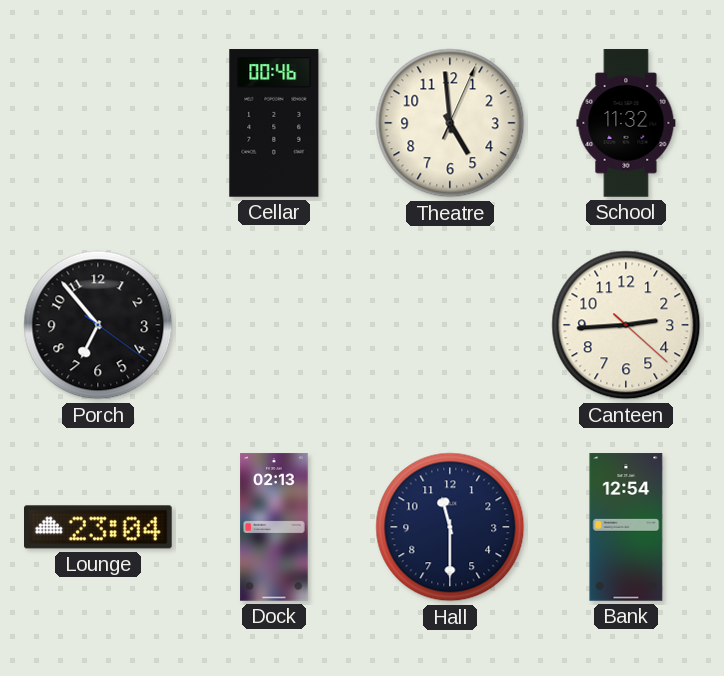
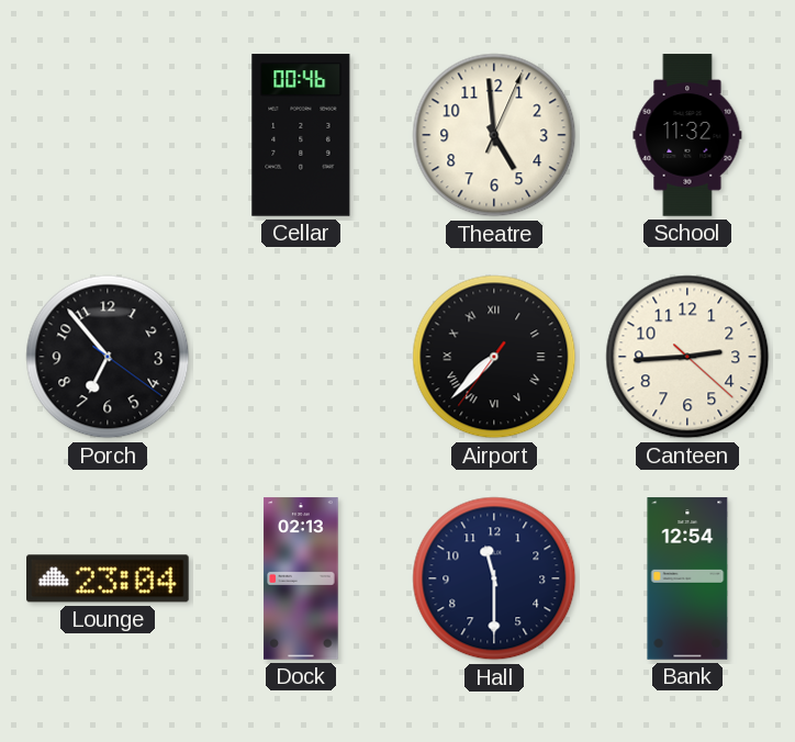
Airport: none -> 7:37 (494, 357)
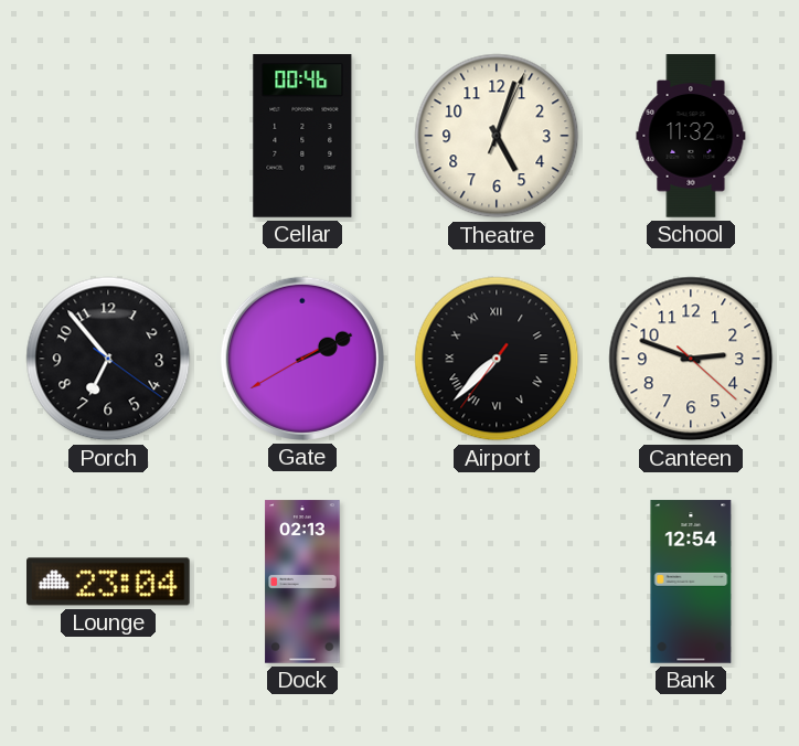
Theatre: 4:59 -> 5:03 (497, 136)
Gate: none -> 2:10 (302, 359)
Canteen: 2:44 -> 2:48 (691, 359)
Hall: 11:30 -> none (494, 578)
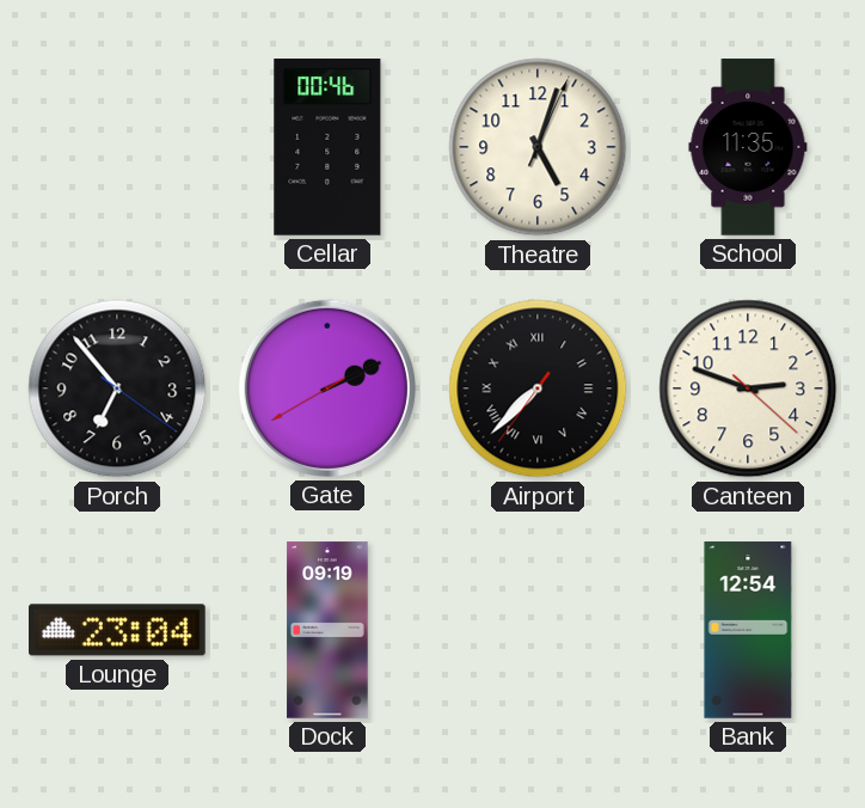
School: 11:32 -> 11:35 (748, 147)
Dock: 02:13 -> 09:19 (327, 630)
